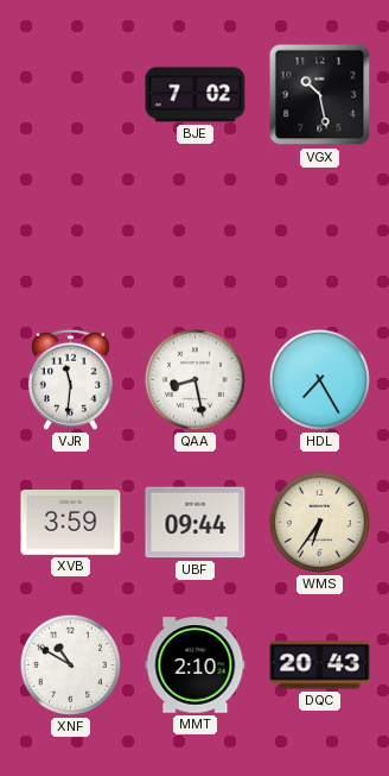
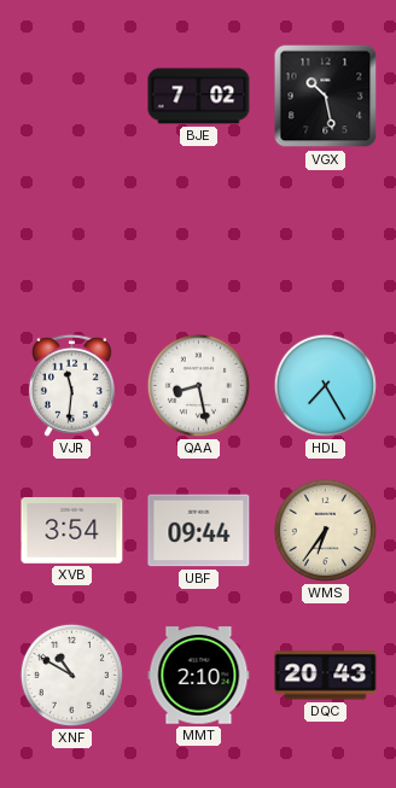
XVB: 3:59 -> 3:54 (72, 531)
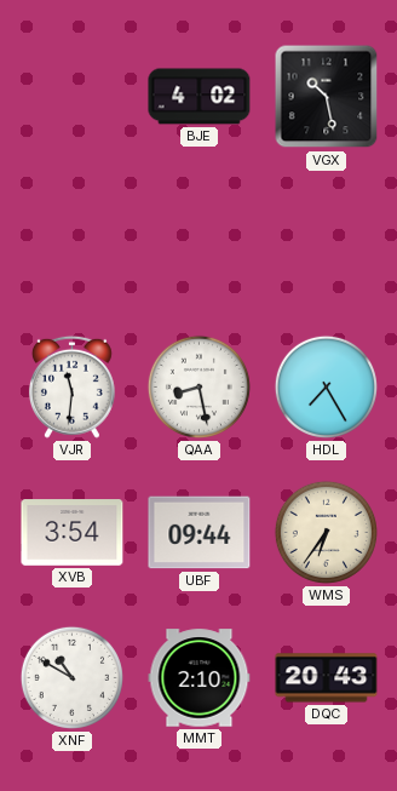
BJE: 7:02 -> 4:02 (200, 97)
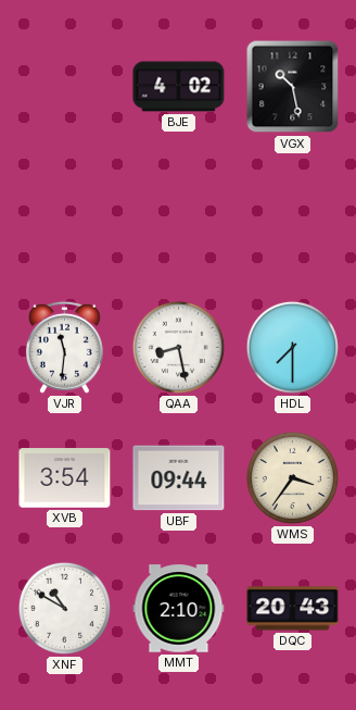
HDL: 7:25 -> 7:30 (292, 347)
WMS: 6:36 -> 3:36 (292, 477)
